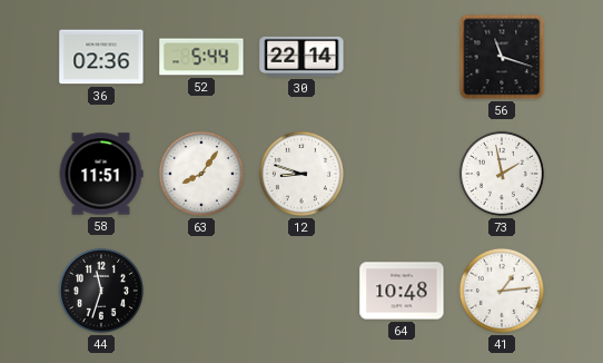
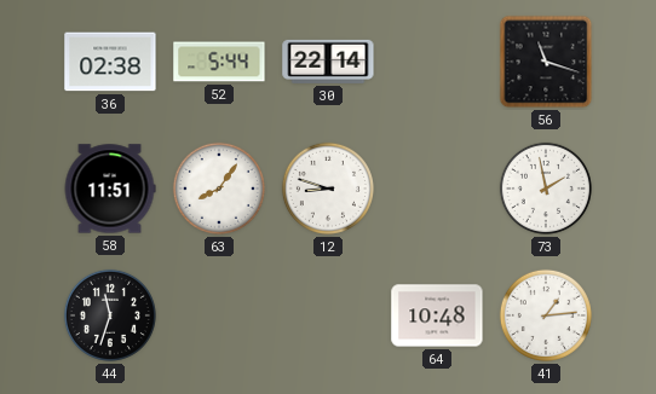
36: 02:36 -> 02:38 (110, 62)
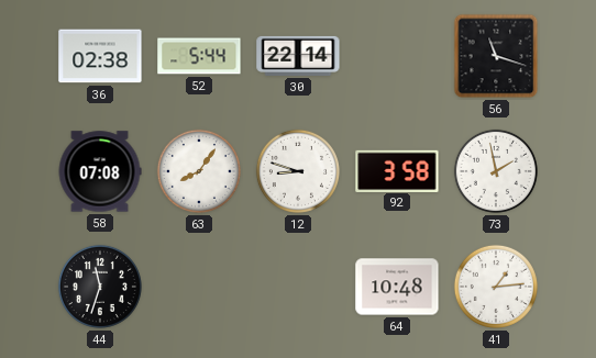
58: 11:51 -> 07:08 (100, 171)
92: none -> 3:58 (397, 170)
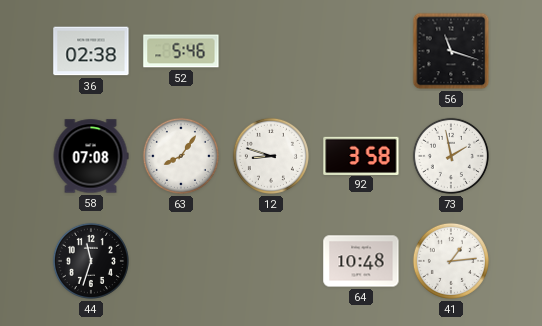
52: 5:44 -> 5:46 (181, 51)
30: 22:14 -> none (298, 56)
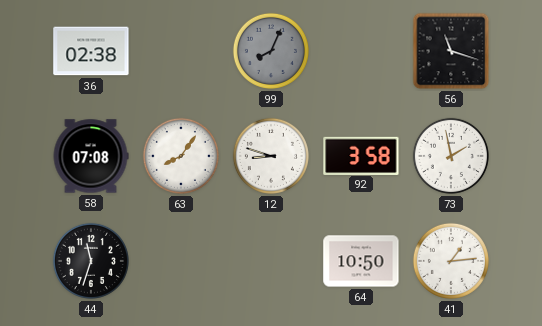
52: 5:46 -> none (181, 51)
99: none -> 8:04 (271, 51)
64: 10:48 -> 10:50 (361, 261)
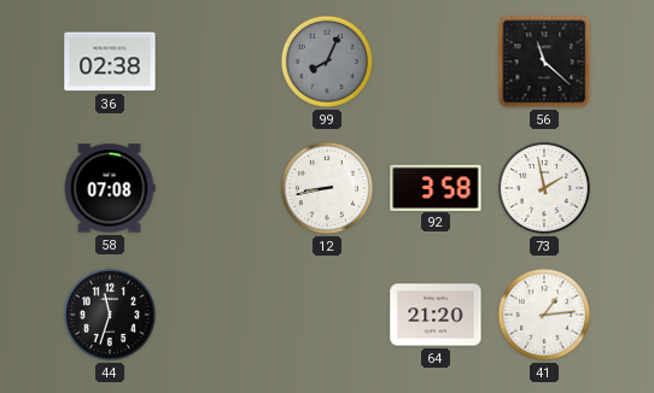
56: 11:18 -> 11:22 (544, 61)
63: 8:06 -> none (181, 156)
12: 8:48 -> 8:43 (327, 188)
64: 10:50 -> 21:20 (436, 315)
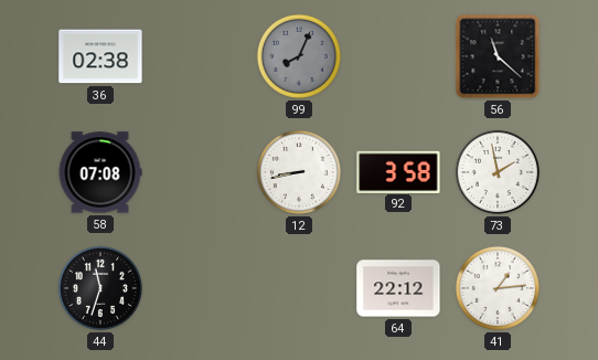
64: 21:20 -> 22:12 (398, 288)
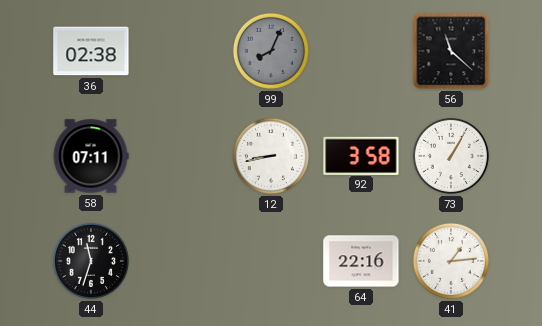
58: 07:08 -> 07:11 (91, 156)
73: 1:58 -> 1:05 (451, 156)
64: 22:12 -> 22:16 (361, 261)
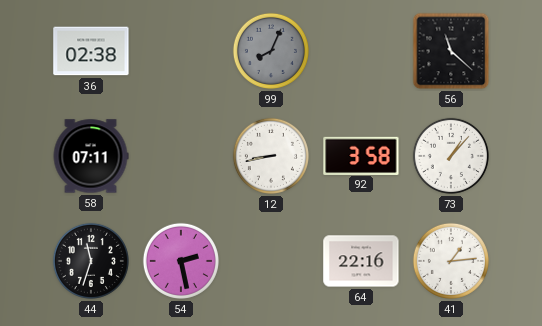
73: 1:05 -> 1:07 (451, 156)
54: none -> 2:28 (181, 261)
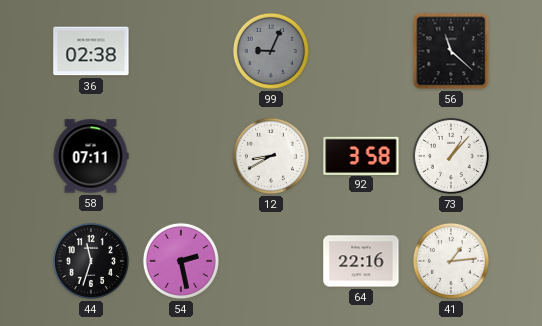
99: 8:04 -> 9:04 (271, 51)
12: 8:43 -> 8:40 (271, 156)
